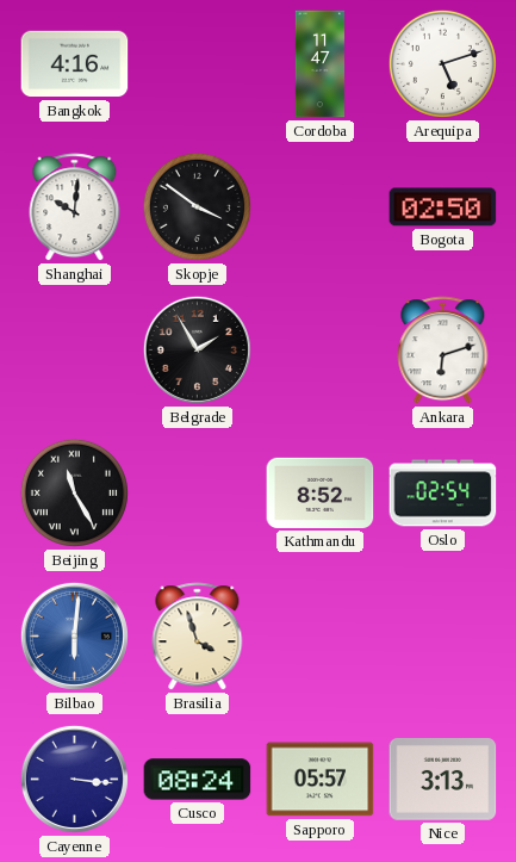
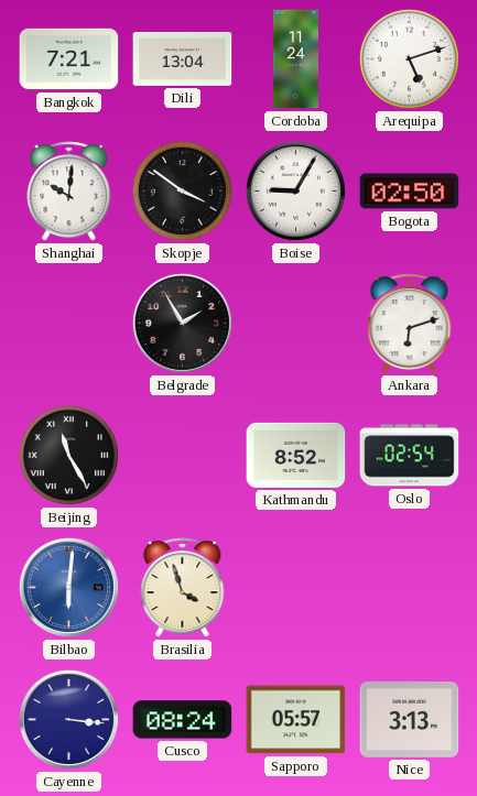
Bangkok: 4:16 -> 7:21 (69, 59)
Dili: none -> 13:04 (183, 58)
Cordoba: 11:47 -> 11:24 (296, 59)
Boise: none -> 9:05 (295, 190)
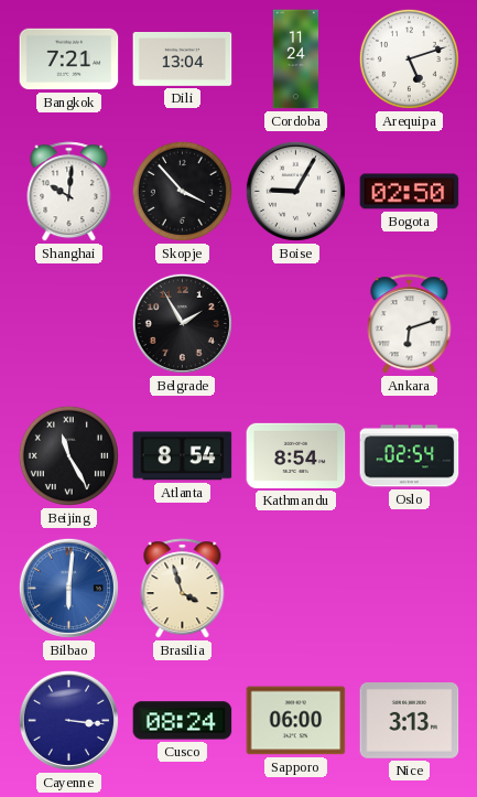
Skopje: 3:51 -> 3:53 (182, 191)
Atlanta: none -> 8:54 (183, 456)
Kathmandu: 8:52 -> 8:54 (296, 455)
Sapporo: 05:57 -> 06:00 (296, 721)
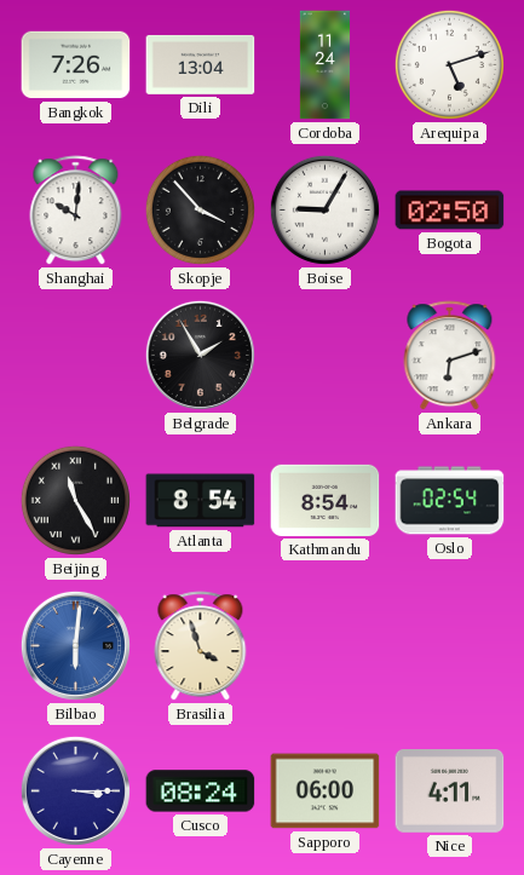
Bangkok: 7:21 -> 7:26 (76, 65)
Cayenne: 3:16 -> 3:15 (75, 790)
Nice: 3:13 -> 4:11 (450, 791)
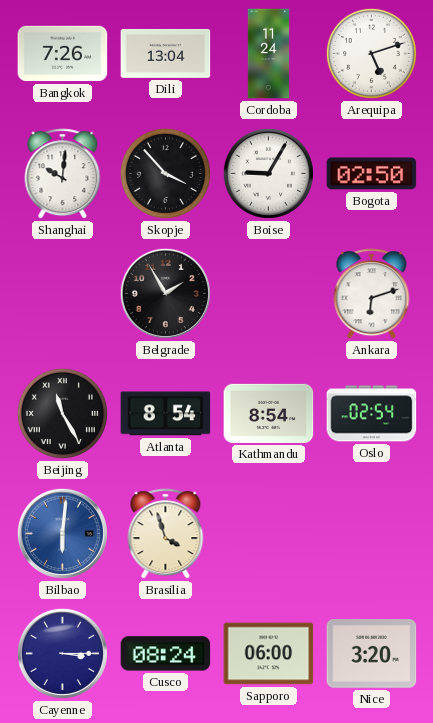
Nice: 4:11 -> 3:20 (372, 654)
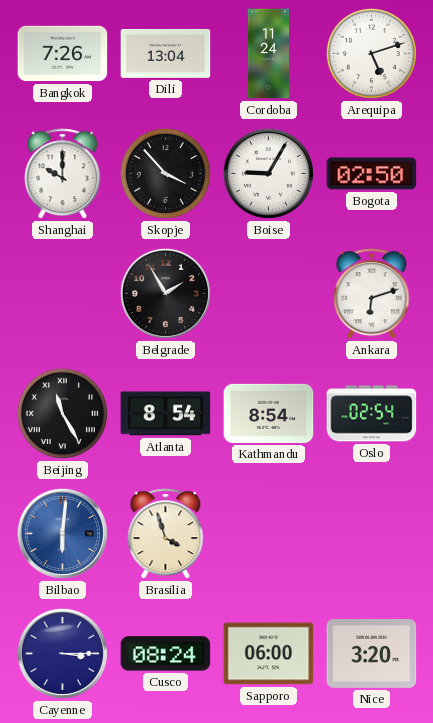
Shanghai: 10:01 -> 10:00 (63, 174)
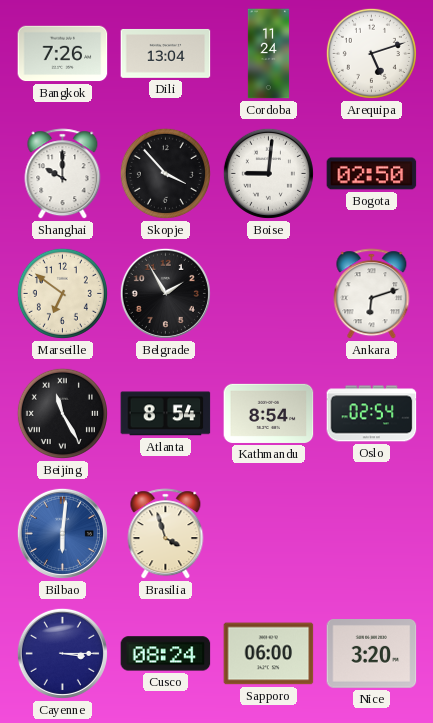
Boise: 9:05 -> 9:01 (268, 173)
Marseille: none -> 6:51 (62, 293)
